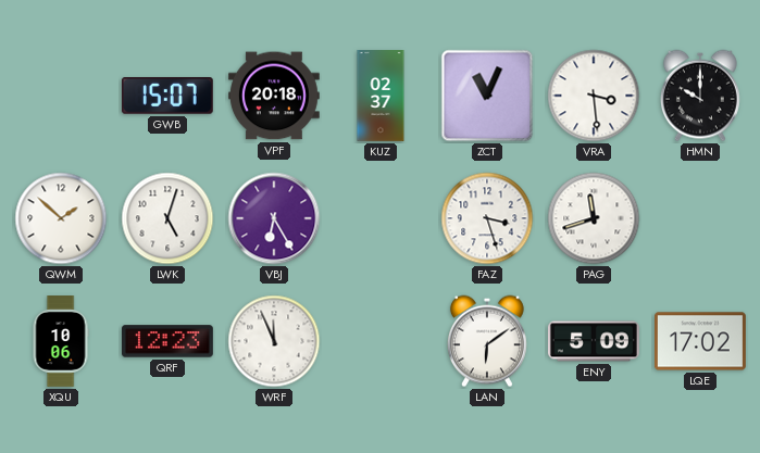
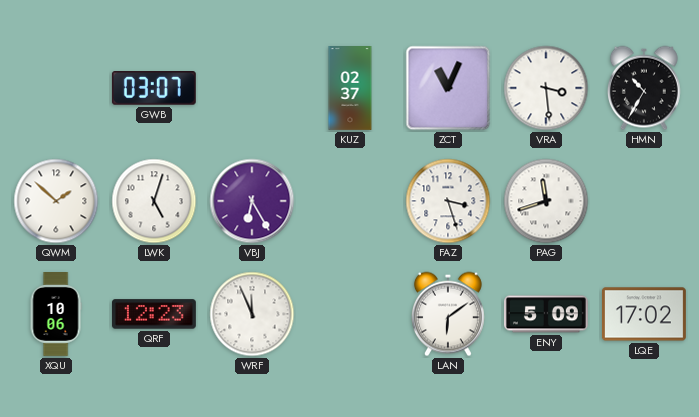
GWB: 15:07 -> 03:07 (154, 88)
VPF: 20:18 -> none (274, 96)
HMN: 10:00 -> 10:35 (644, 88)
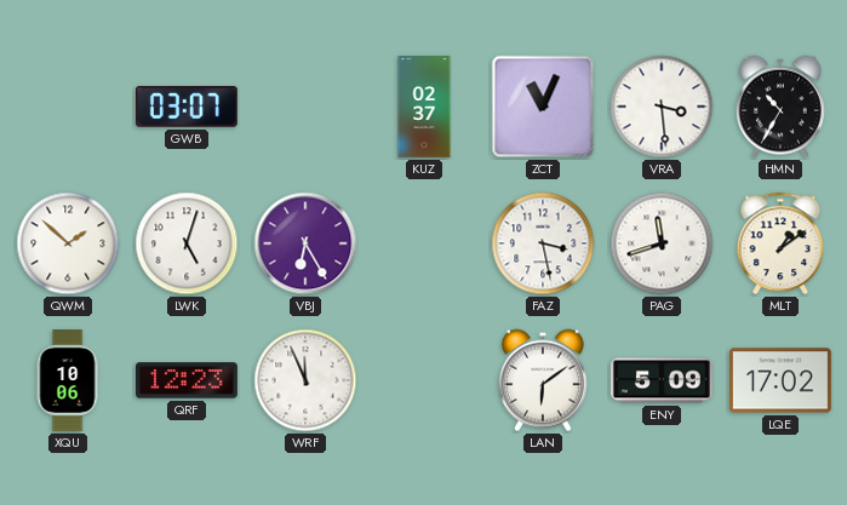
FAZ: 3:27 -> 3:28 (543, 243)
MLT: none -> 1:09 (780, 243)
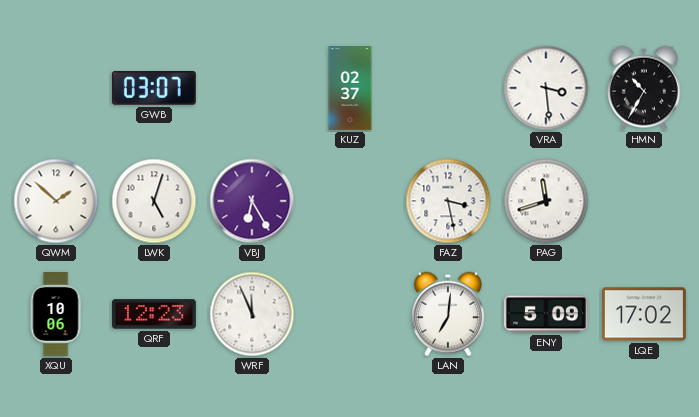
ZCT: 11:04 -> none (543, 107)
MLT: 1:09 -> none (780, 243)
LAN: 6:09 -> 7:01 (448, 314)
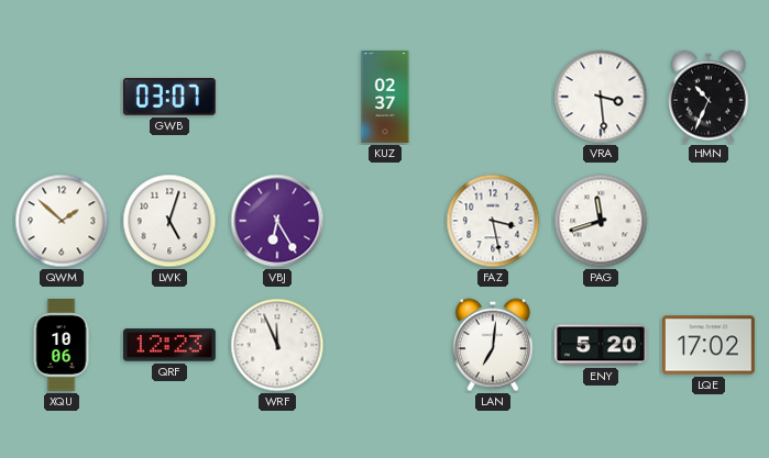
HMN: 10:35 -> 10:34 (708, 97)
ENY: 5:09 -> 5:20 (601, 345)
